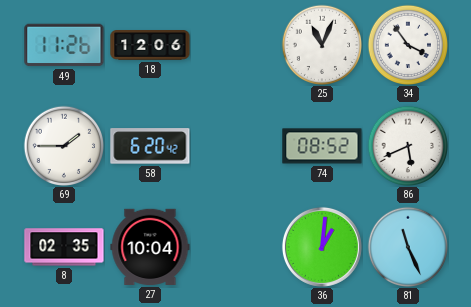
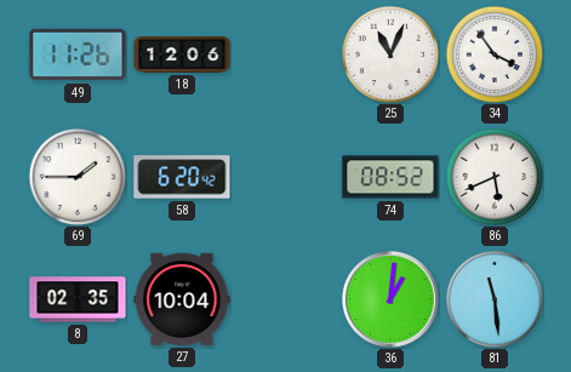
81: 11:26 -> 11:29 (493, 298)
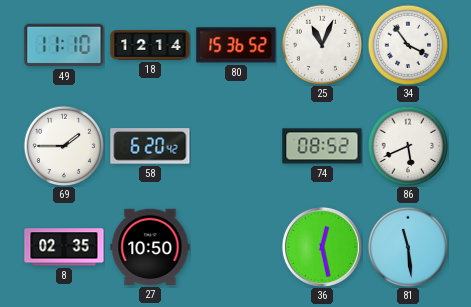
49: 11:26 -> 11:10 (64, 45)
18: 12:06 -> 12:14 (150, 46)
80: none -> 15:36 (236, 45)
27: 10:04 -> 10:50 (150, 247)
36: 1:01 -> 12:28 (322, 247)
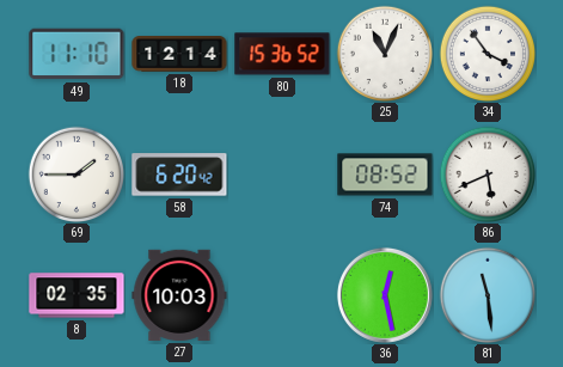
27: 10:50 -> 10:03 (179, 295)
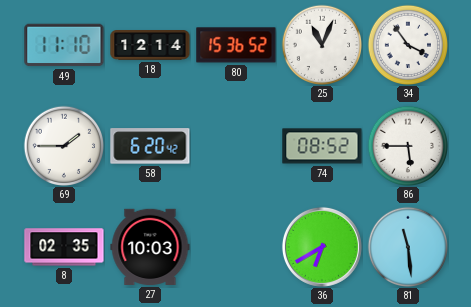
86: 5:41 -> 5:45 (407, 145)
36: 12:28 -> 6:40 (322, 247)
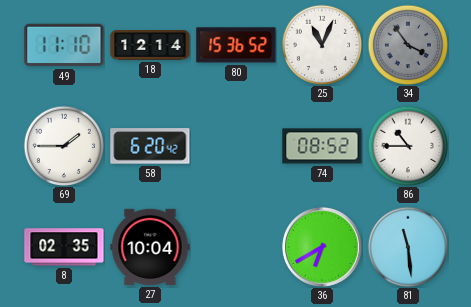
34 dial: white -> grey (407, 44)
86: 5:45 -> 10:45 (407, 145)
27: 10:03 -> 10:04 (150, 247)
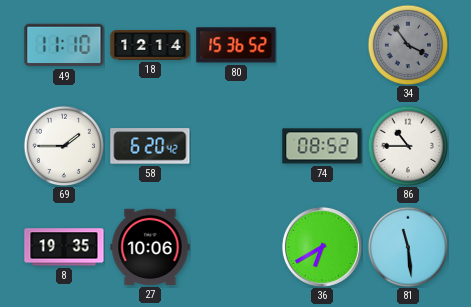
25: 11:04 -> none (321, 44)
8: 02:35 -> 19:35 (64, 247)
27: 10:04 -> 10:06 (150, 247)
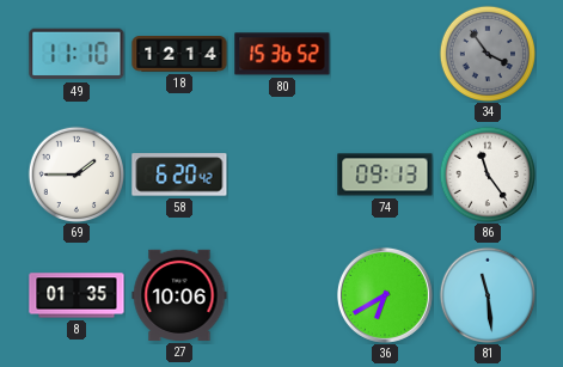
74: 08:52 -> 09:13 (385, 175)
86: 10:45 -> 11:24 (486, 173)
8: 19:35 -> 01:35 (77, 295)
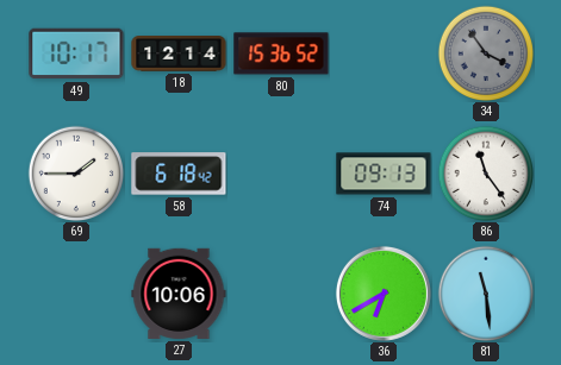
49: 11:10 -> 10:17 (76, 54)
58: 6:20 -> 6:18 (179, 174)
8: 01:35 -> none (77, 295)
